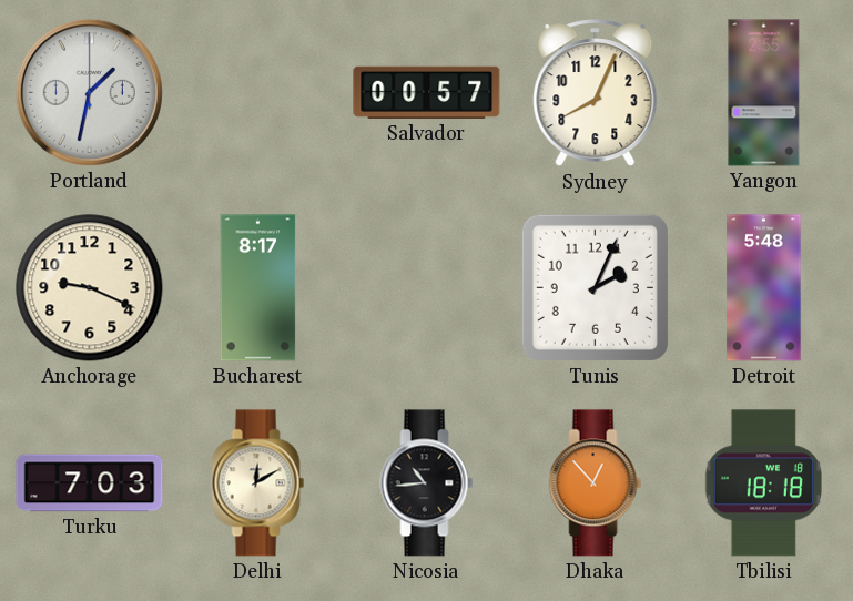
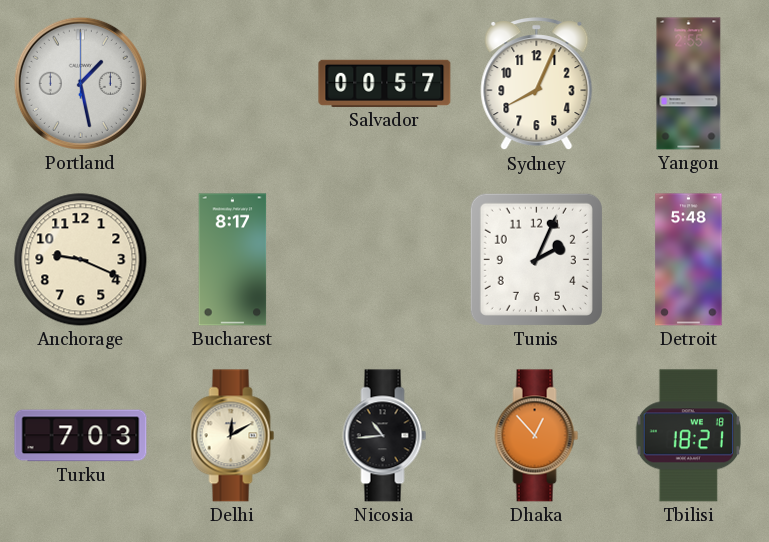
Portland: 1:32 -> 1:28 (80, 83)
Tbilisi: 18:18 -> 18:21 (688, 436)
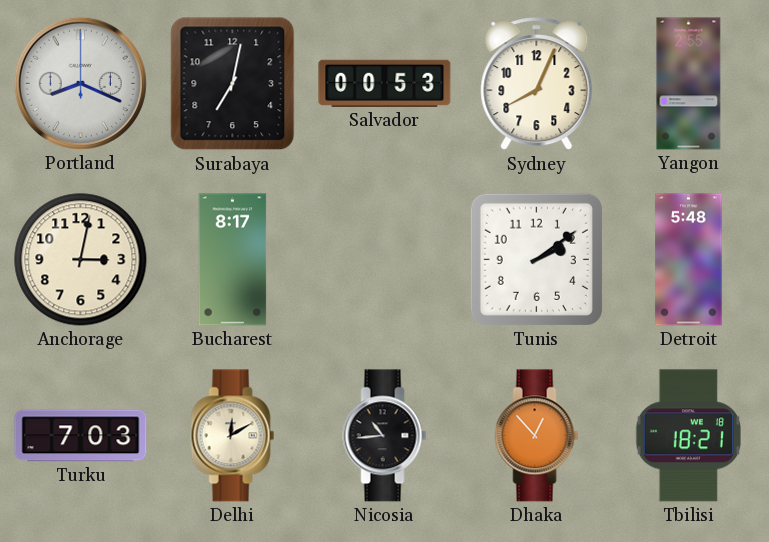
Portland: 1:28 -> 8:19 (80, 83)
Surabaya: none -> 7:02 (233, 84)
Salvador: 00:57 -> 00:53 (385, 83)
Anchorage: 9:19 -> 3:02 (81, 260)
Tunis: 2:04 -> 2:09 (536, 259)
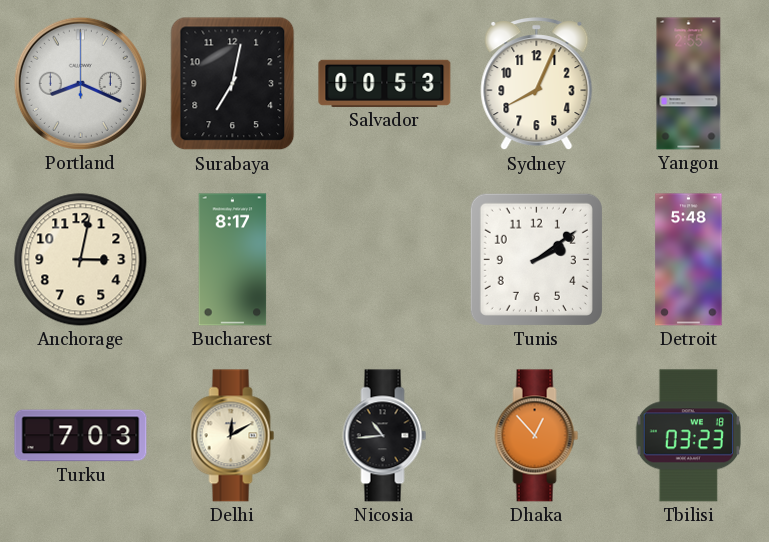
Tbilisi: 18:21 -> 03:23 (688, 436)
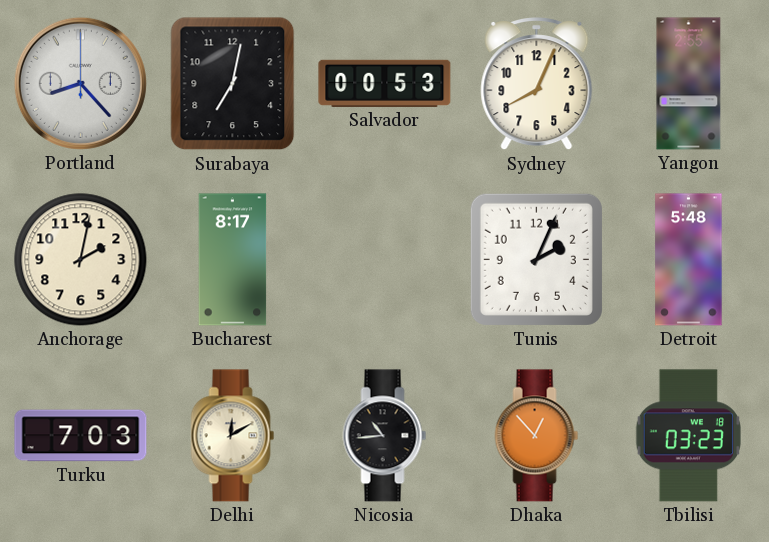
Portland: 8:19 -> 8:23 (80, 83)
Anchorage: 3:02 -> 2:02 (81, 260)
Tunis: 2:09 -> 2:04 (536, 259)
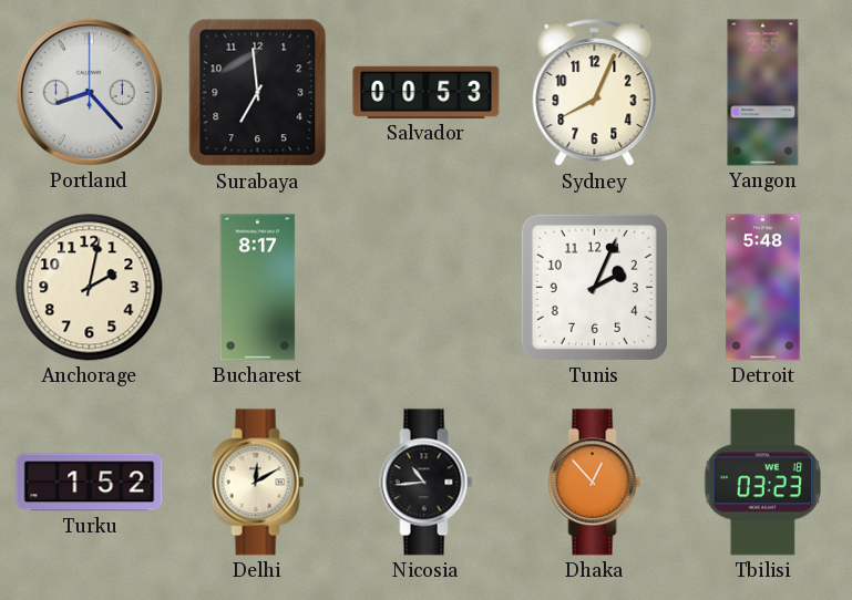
Surabaya: 7:02 -> 6:59 (258, 93)
Turku: 7:03 -> 1:52 (90, 483)
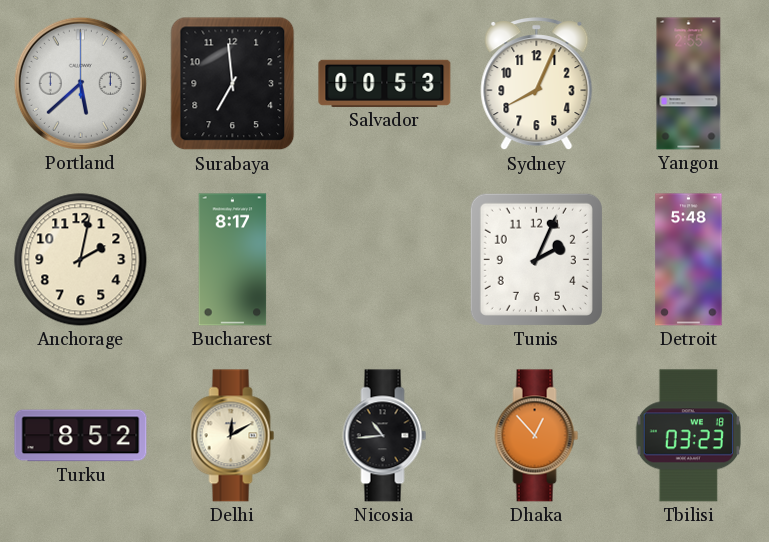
Portland: 8:23 -> 5:38 (80, 83)
Turku: 1:52 -> 8:52 (81, 436)
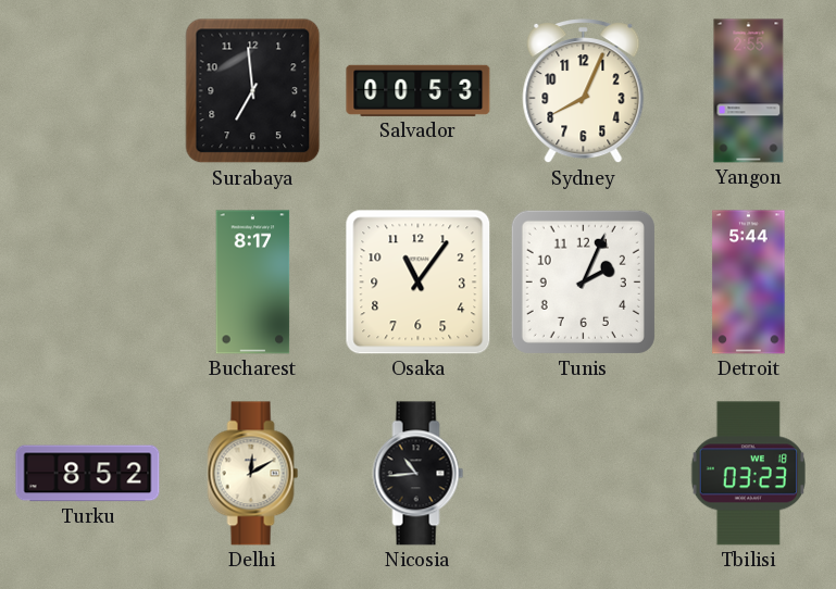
Portland: 5:38 -> none (80, 83)
Anchorage: 2:02 -> none (81, 260)
Osaka: none -> 11:06 (419, 283)
Detroit: 5:48 -> 5:44 (749, 283)
Dhaka: 12:53 -> none (537, 436)
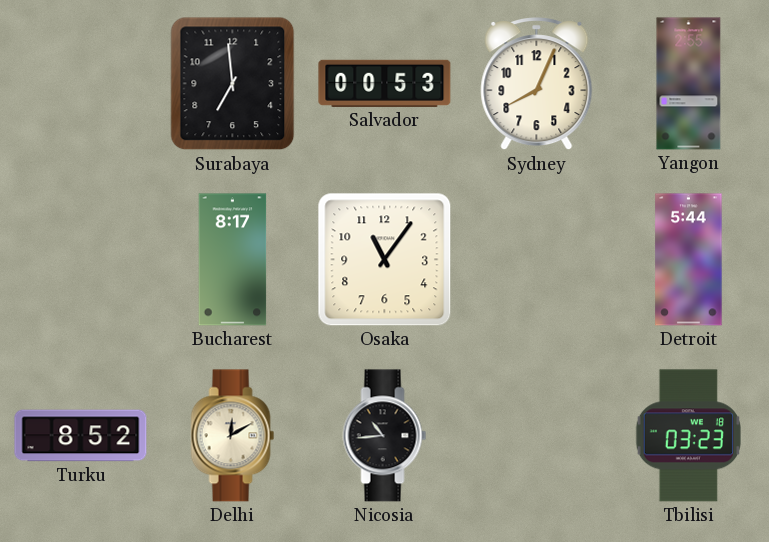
Tunis: 2:04 -> none (583, 281)
